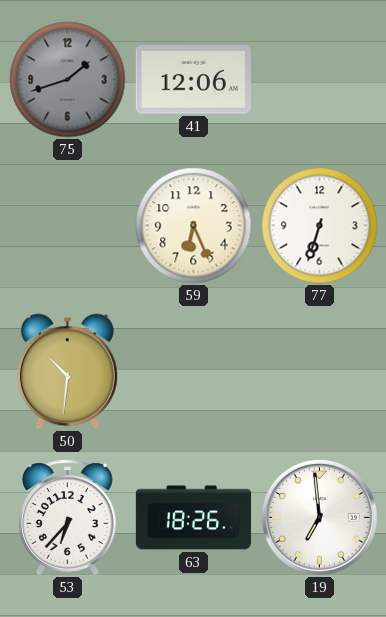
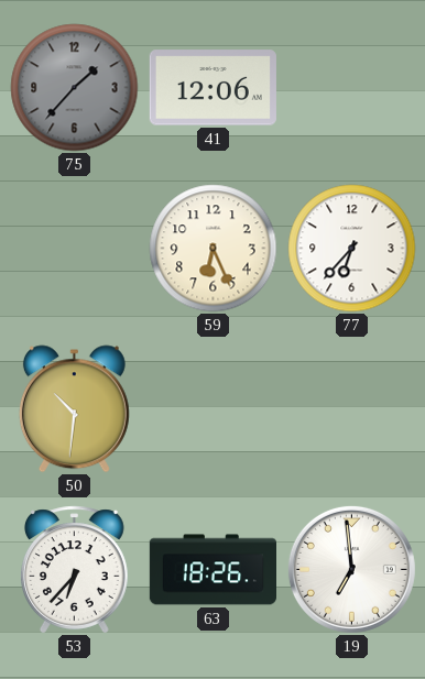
75: 1:42 -> 1:37 (75, 88)
77: 6:33 -> 6:37 (352, 249)
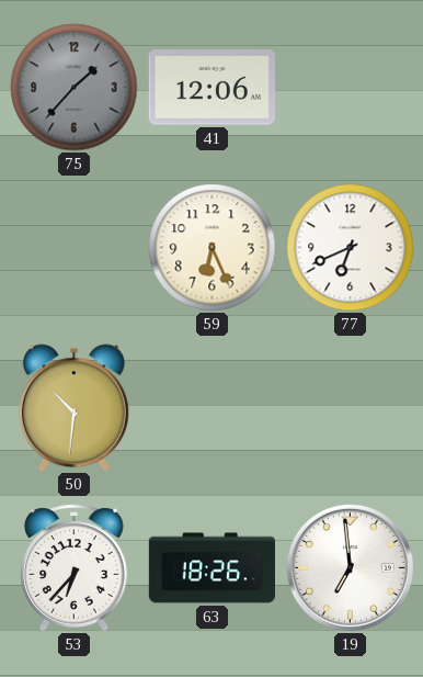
77: 6:37 -> 6:41 (351, 248)
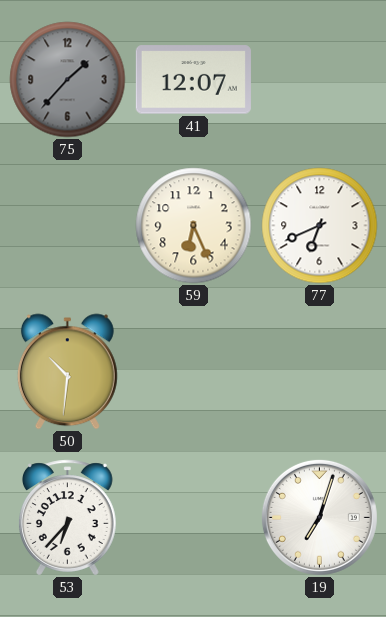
41: 12:06 -> 12:07 (193, 80)
63: 18:26 -> none (211, 568)
19: 6:59 -> 7:03 (319, 517)
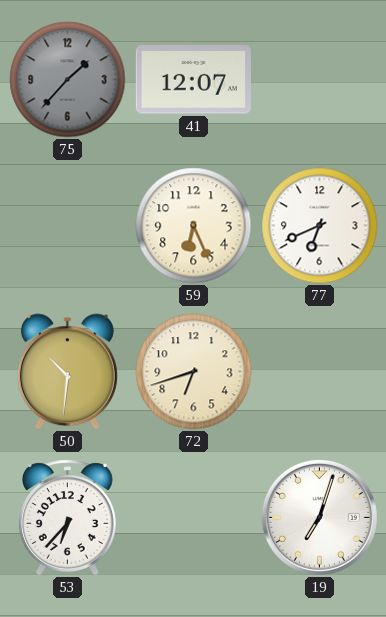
72: none -> 6:42 (194, 372)
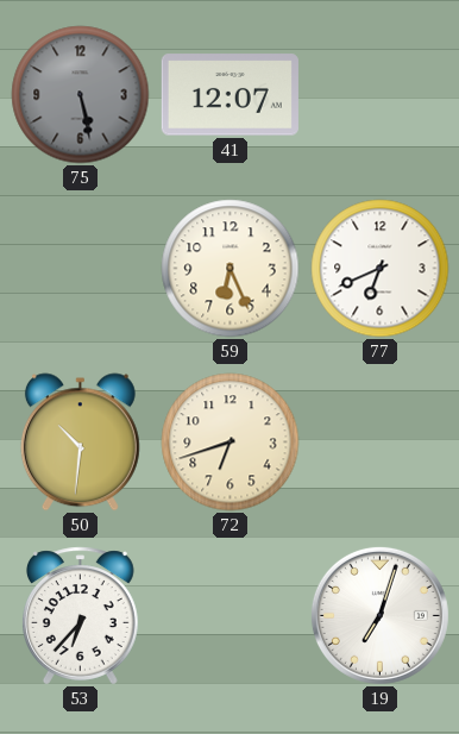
75: 1:37 -> 5:28 (81, 95)
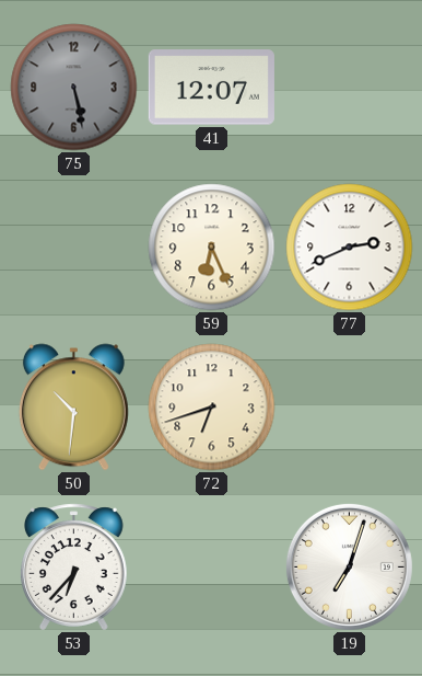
77: 6:41 -> 2:41 (350, 248)
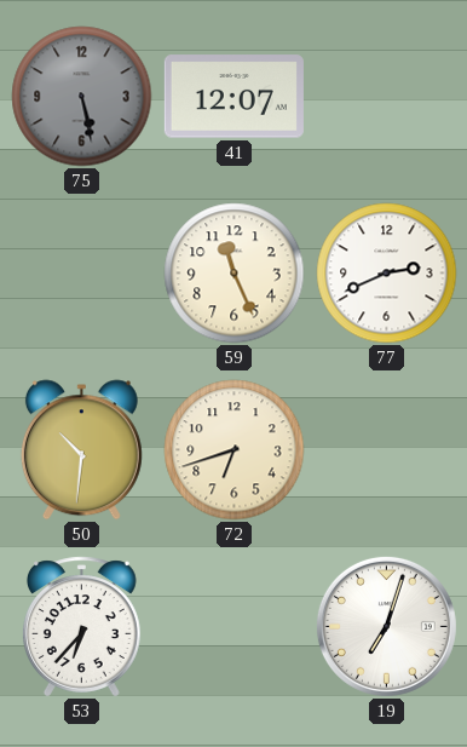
59: 6:26 -> 11:26 (235, 274)
